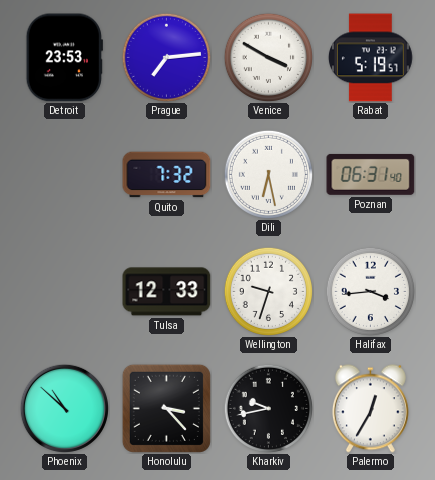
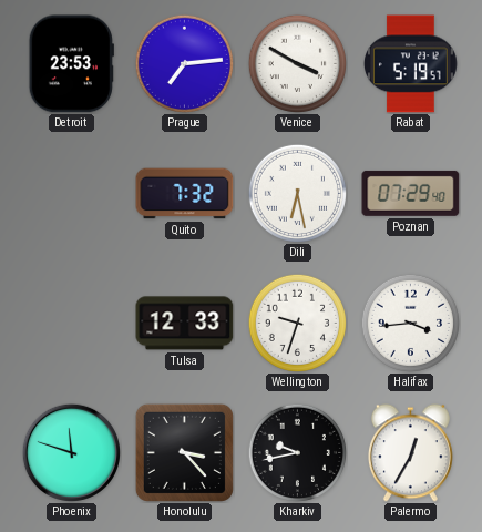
Poznan: 06:31 -> 07:29 (411, 193)
Phoenix: 10:52 -> 11:48 (71, 452)
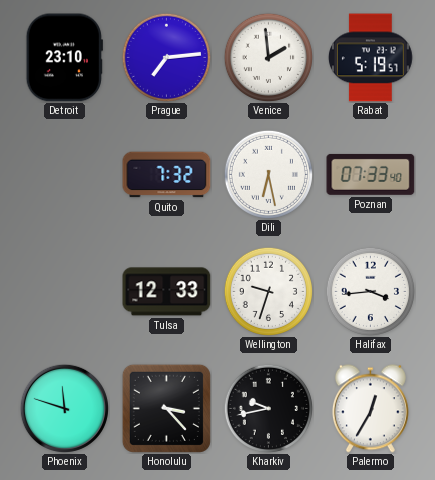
Detroit: 23:53 -> 23:10 (64, 58)
Venice: 3:50 -> 1:59 (268, 57)
Poznan: 07:29 -> 07:33 (371, 174)
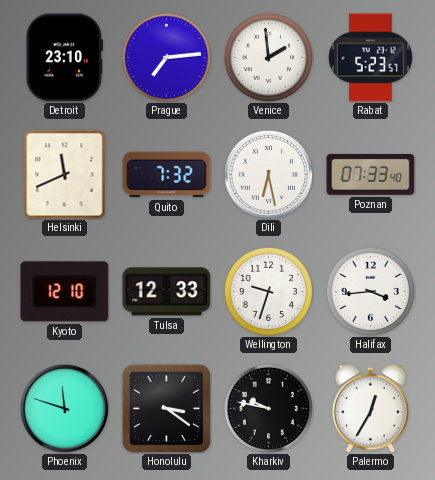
Rabat: 5:19 -> 5:23 (370, 58)
Helsinki: none -> 11:41 (65, 175)
Kyoto: none -> 12:10 (65, 292)
Honolulu: 3:23 -> 3:21 (166, 408)
Kharkiv: 9:43 -> 9:47 (268, 408)
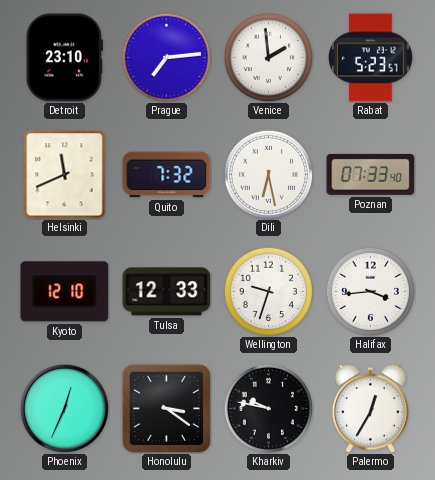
Phoenix: 11:48 -> 12:34 (64, 408)
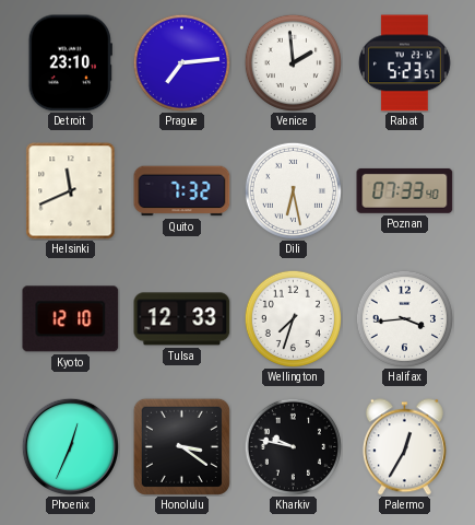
Wellington: 9:33 -> 7:33 (293, 318)
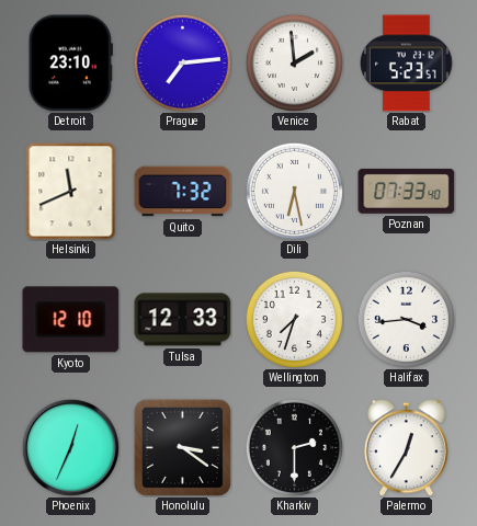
Kharkiv: 9:47 -> 2:30 (294, 447)
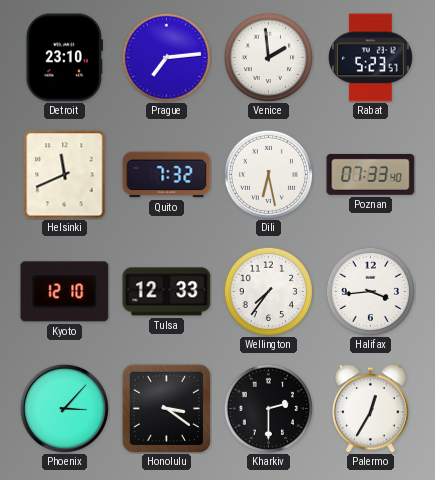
Wellington: 7:33 -> 7:36 (268, 291)
Phoenix: 12:34 -> 3:07 (64, 408)
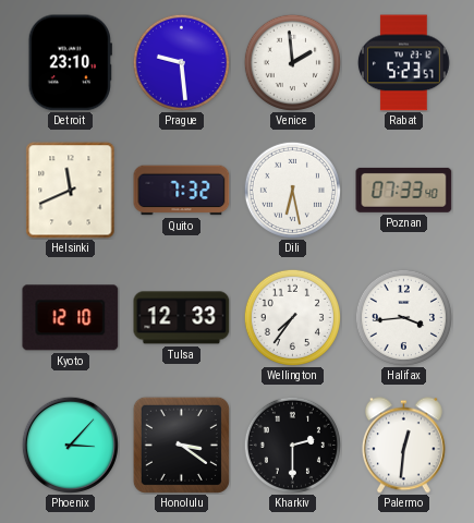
Prague: 7:14 -> 9:29 (181, 62)
Palermo: 12:35 -> 12:31 (403, 446)
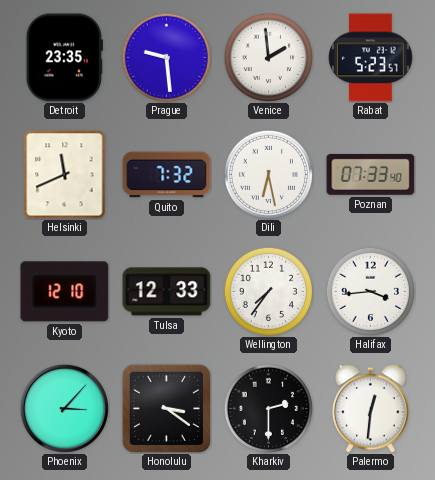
Detroit: 23:10 -> 23:35 (64, 58)
